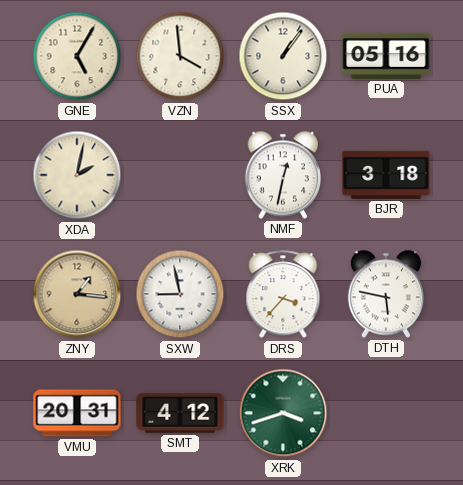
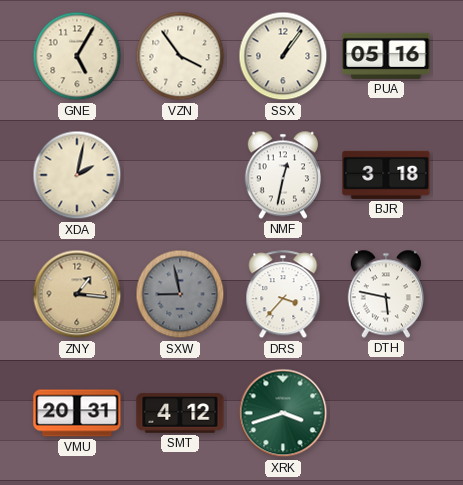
VZN: 3:59 -> 3:54 (180, 56)
SXW dial: white -> grey (180, 294)
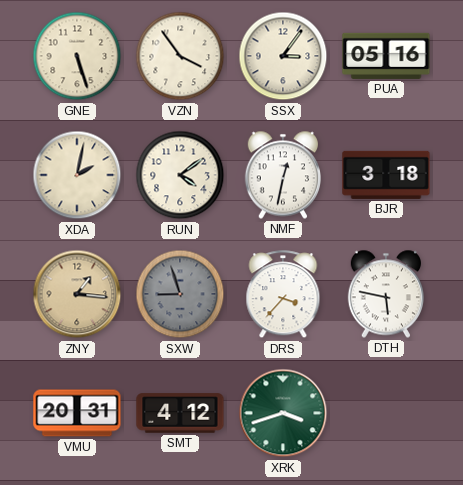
GNE: 5:05 -> 5:27 (77, 56)
SSX: 1:06 -> 3:06 (283, 56)
RUN: none -> 4:09 (180, 175)
SXW: 8:58 -> 8:57 (180, 294)
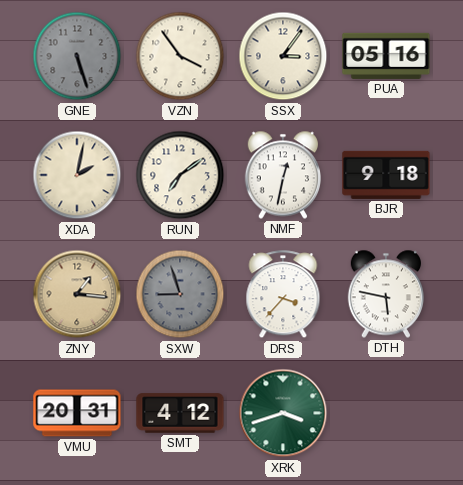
GNE dial: cream -> grey (77, 56)
RUN: 4:09 -> 7:09 (180, 175)
BJR: 3:18 -> 9:18 (386, 175)
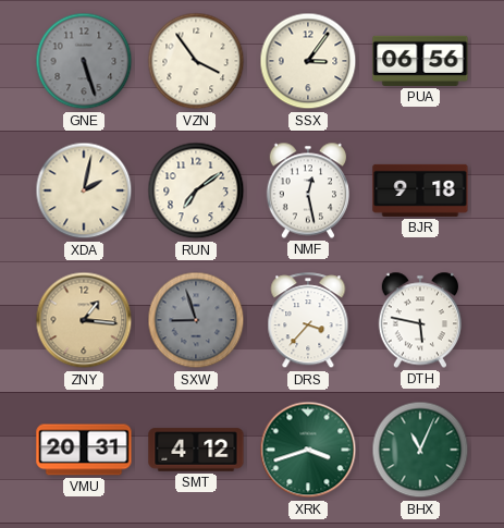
PUA: 05:16 -> 06:56 (420, 61)
NMF: 12:32 -> 12:28 (307, 191)
BHX: none -> 11:04 (420, 450)
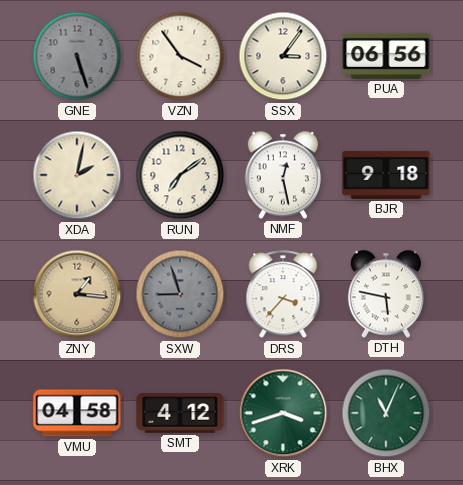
VMU: 20:31 -> 04:58 (77, 413)
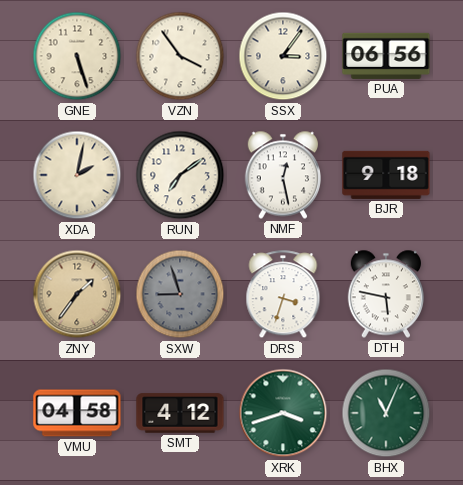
GNE dial: grey -> cream (77, 56)
ZNY: 1:16 -> 1:36 (77, 294)
DRS: 3:37 -> 3:33 (283, 295)
